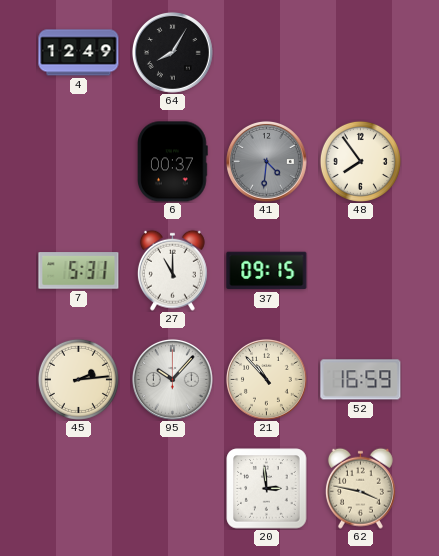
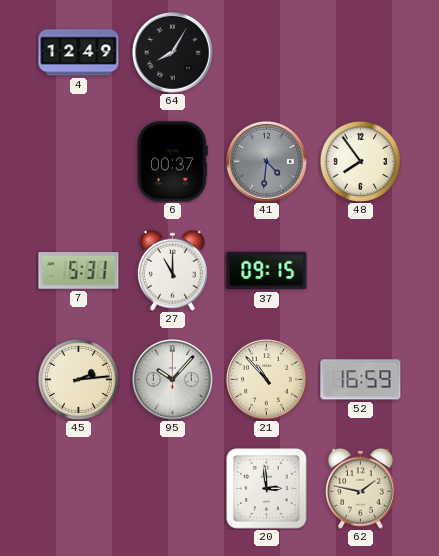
62: 3:47 -> 1:47 (360, 488)
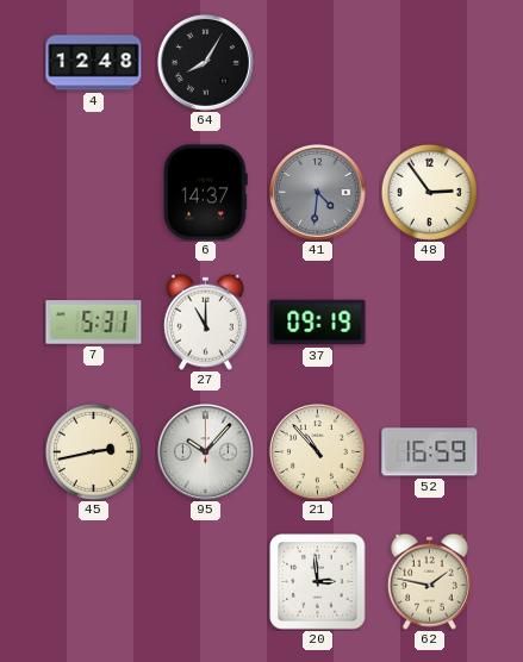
4: 12:49 -> 12:48 (94, 63)
6: 00:37 -> 14:37 (206, 193)
48: 7:54 -> 2:54 (429, 192)
37: 09:15 -> 09:19 (318, 323)
45: 2:14 -> 2:43 (93, 451)
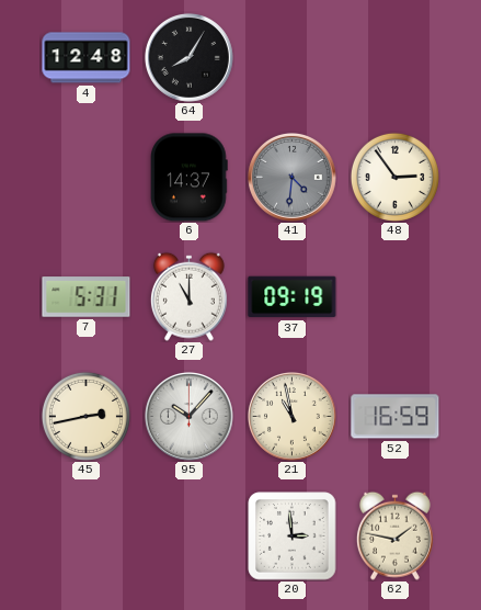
21: 10:53 -> 10:58 (291, 416)
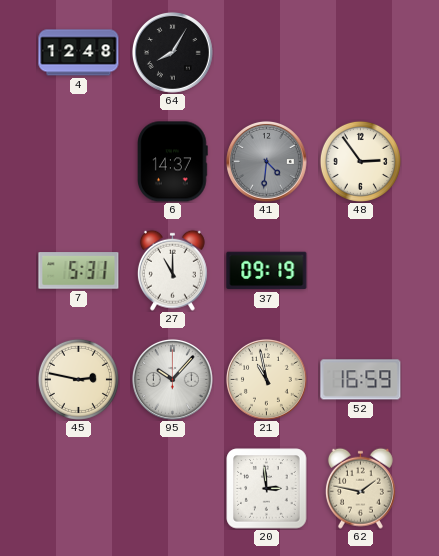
45: 2:43 -> 2:47 (78, 379)
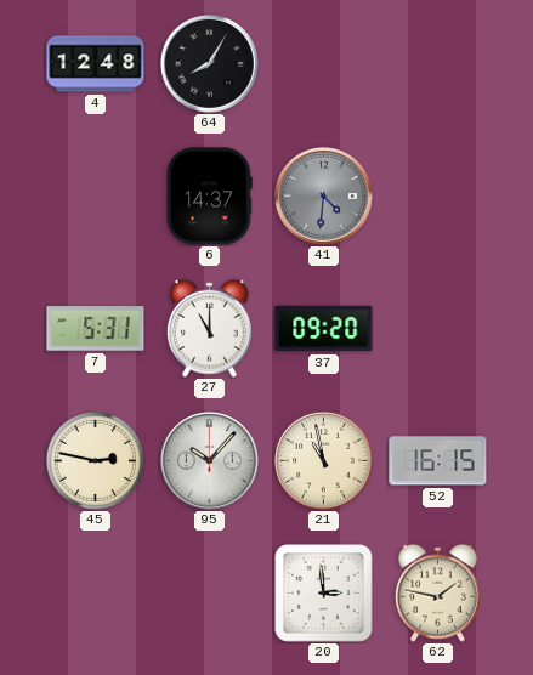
48: 2:54 -> none (360, 161)
37: 09:19 -> 09:20 (324, 329)
52: 16:59 -> 16:15 (438, 461)
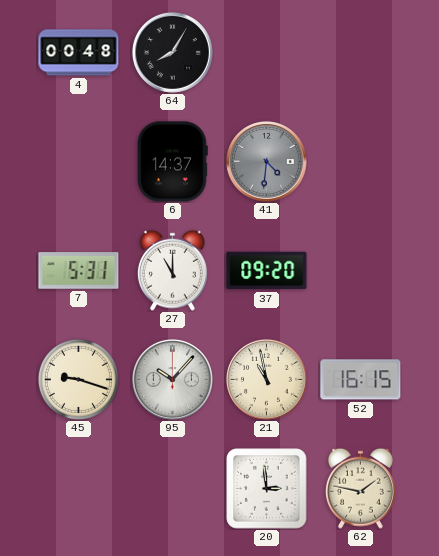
4: 12:48 -> 00:48 (79, 53)
45: 2:47 -> 9:18 (78, 379)
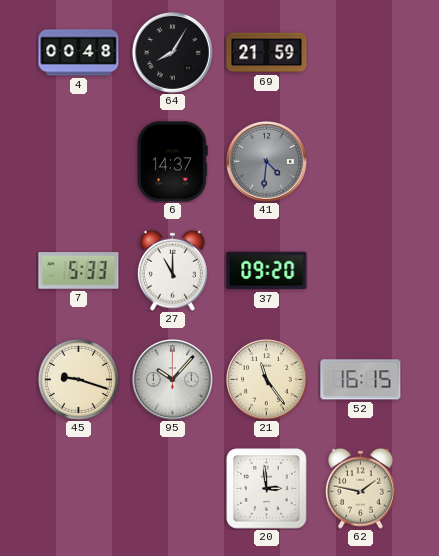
69: none -> 21:59 (267, 53)
7: 5:31 -> 5:33 (79, 271)
21: 10:58 -> 11:24 (266, 379)
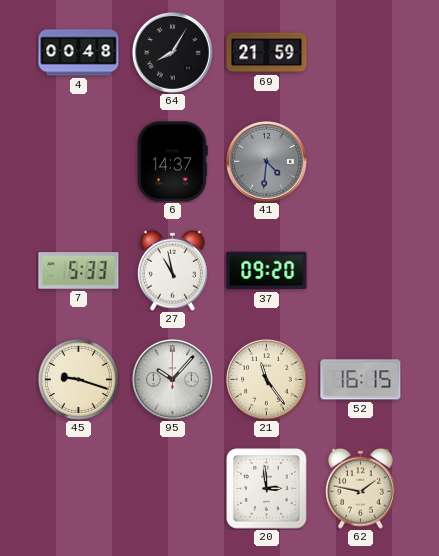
27: 11:00 -> 10:58 (172, 270)
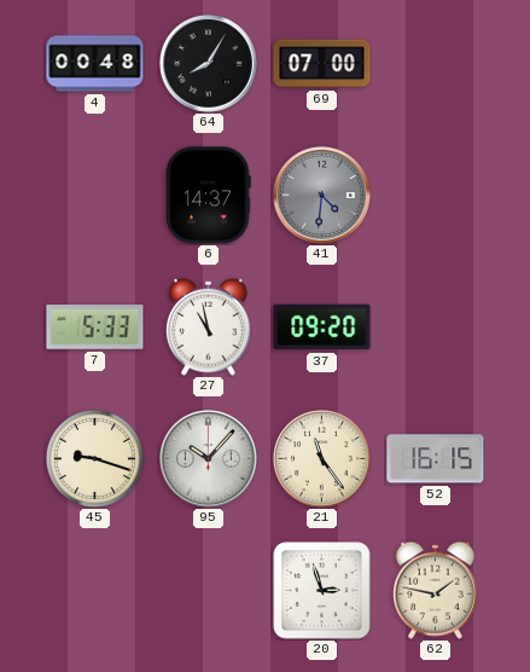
69: 21:59 -> 07:00 (322, 64)
20: 2:59 -> 2:57 (322, 591)
